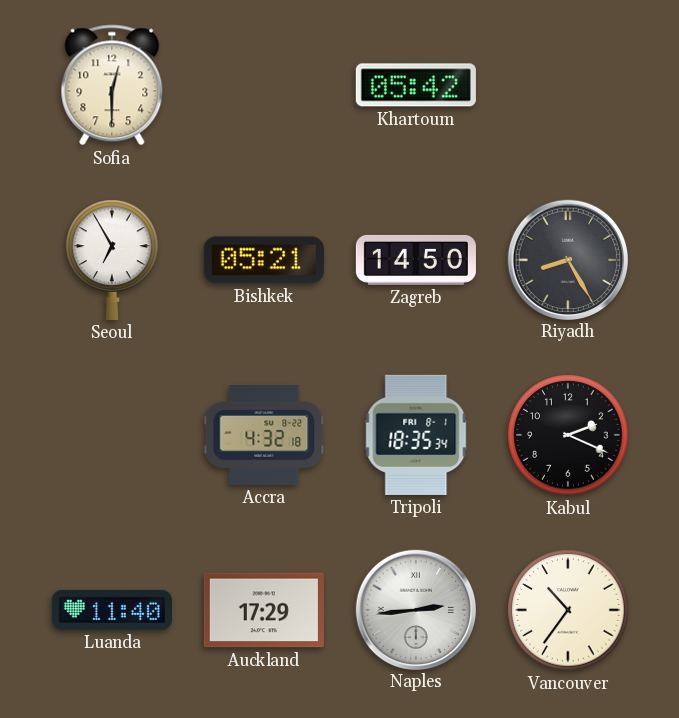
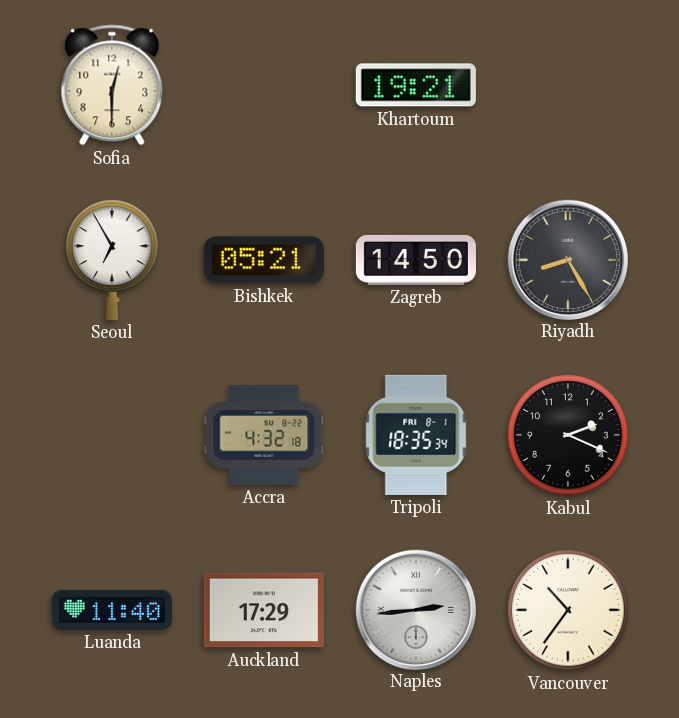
Khartoum: 05:42 -> 19:21 (416, 85)
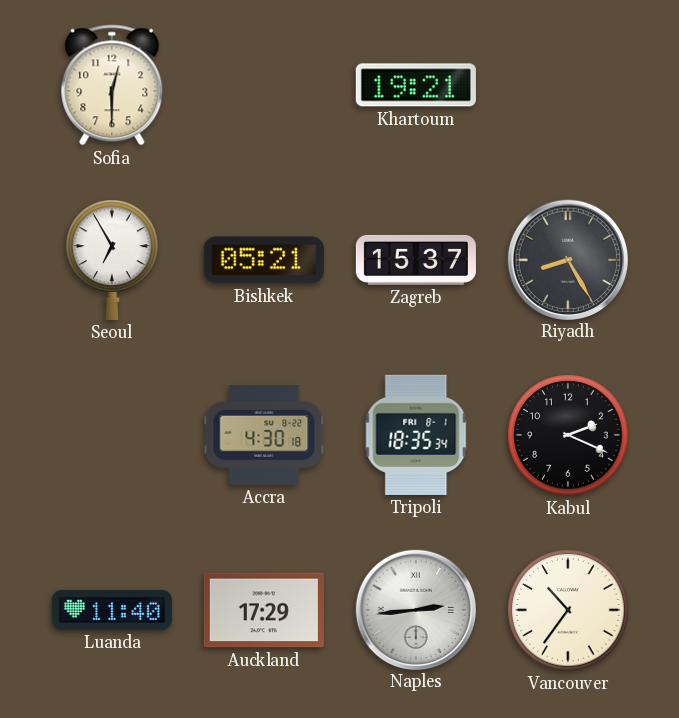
Zagreb: 14:50 -> 15:37 (416, 260)
Accra: 4:32 -> 4:30 (264, 435)
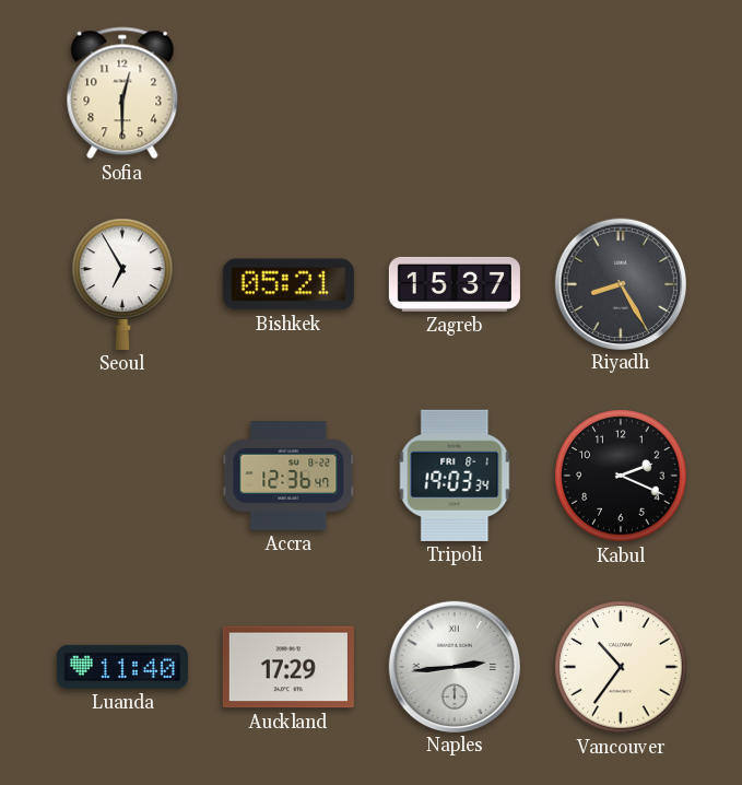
Khartoum: 19:21 -> none (416, 85)
Accra: 4:30 -> 12:36 (288, 476)
Tripoli: 18:35 -> 19:03 (455, 476)
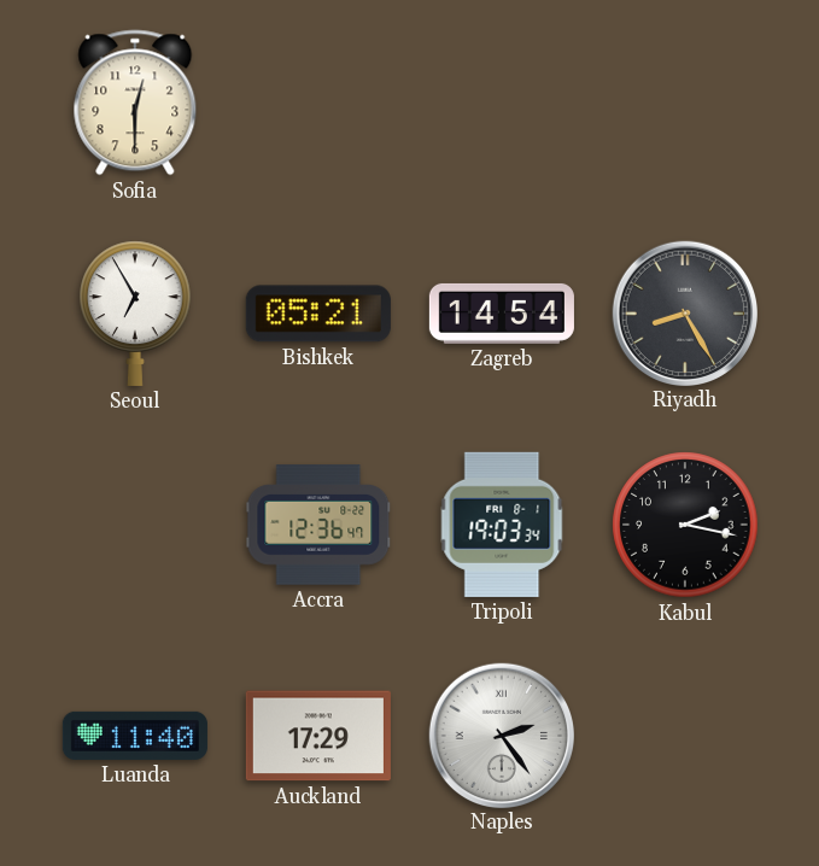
Zagreb: 15:37 -> 14:54 (502, 314)
Kabul: 2:19 -> 2:17 (685, 525)
Naples: 2:44 -> 2:24 (501, 735)
Vancouver: 10:36 -> none (621, 667)
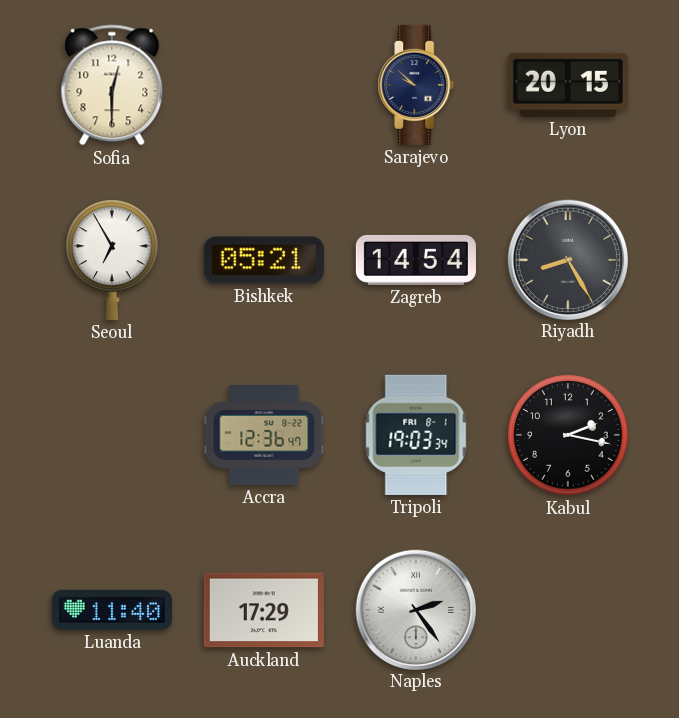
Sarajevo: none -> 9:52 (416, 85)
Lyon: none -> 20:15 (568, 85)
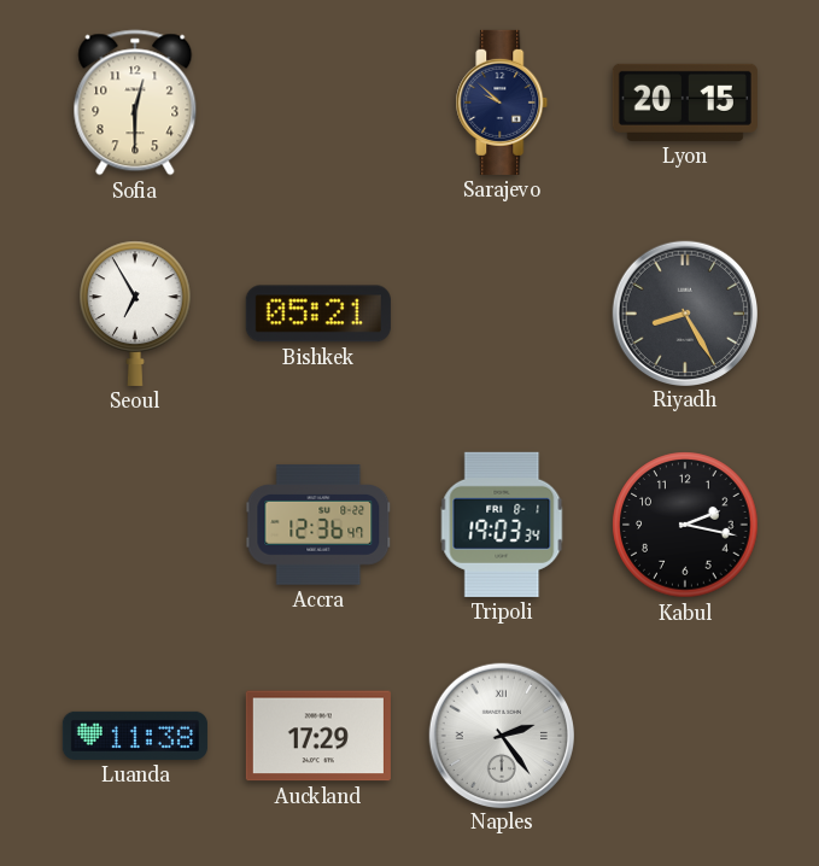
Zagreb: 14:54 -> none (416, 260)
Luanda: 11:40 -> 11:38 (135, 736)
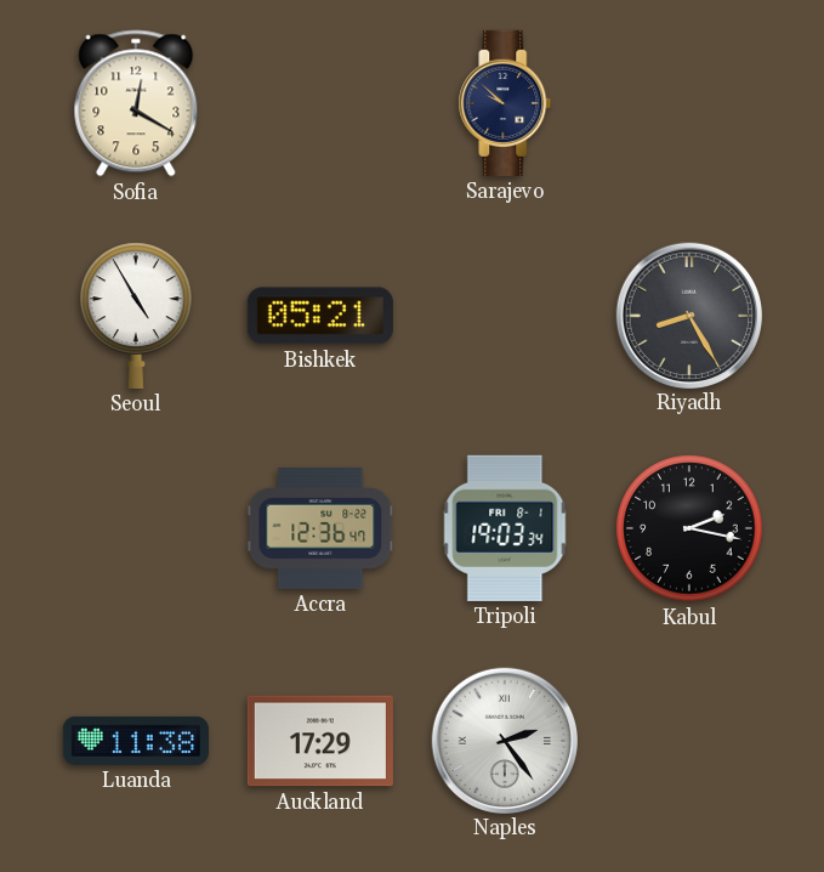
Sofia: 12:30 -> 12:20 (136, 103)
Lyon: 20:15 -> none (685, 103)
Seoul: 6:55 -> 4:55 (136, 316)
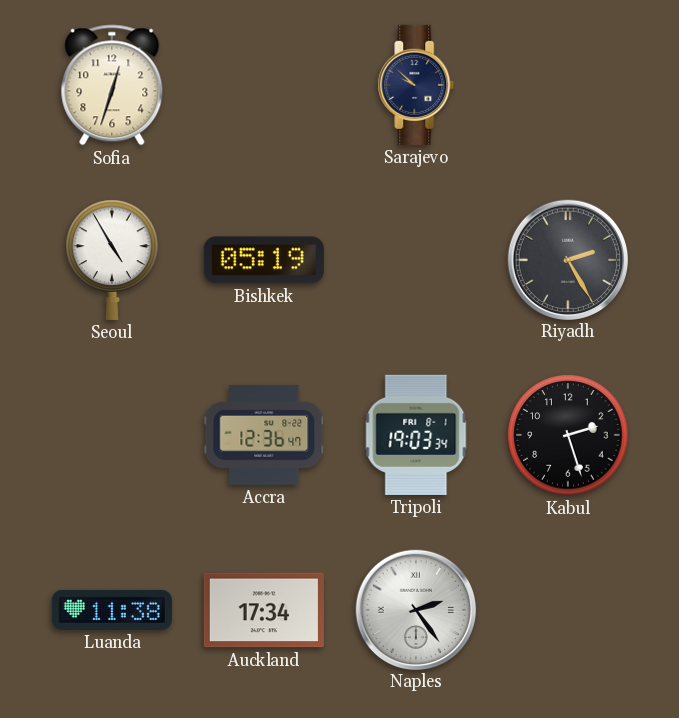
Sofia: 12:20 -> 12:33 (112, 85)
Bishkek: 05:21 -> 05:19 (264, 260)
Riyadh: 8:25 -> 2:25 (567, 259)
Kabul: 2:17 -> 2:27 (568, 435)
Auckland: 17:29 -> 17:34 (264, 610)
